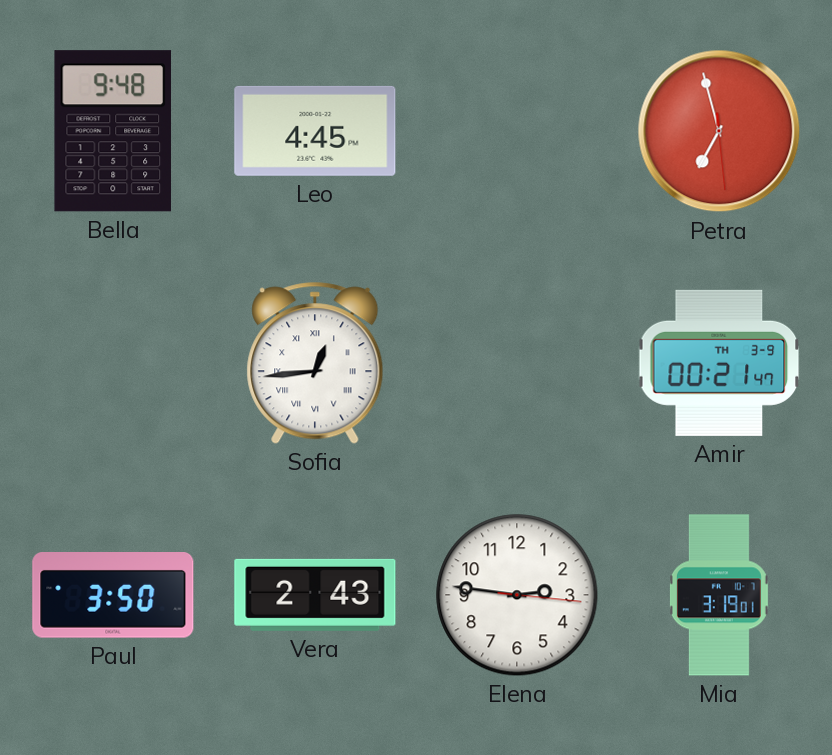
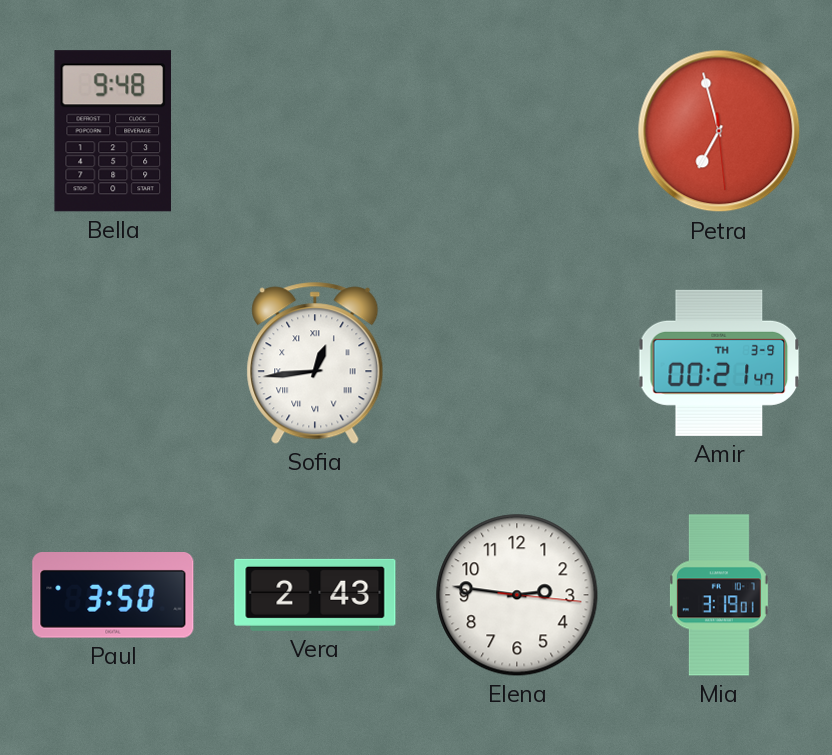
Leo: 4:45 -> none (315, 131)
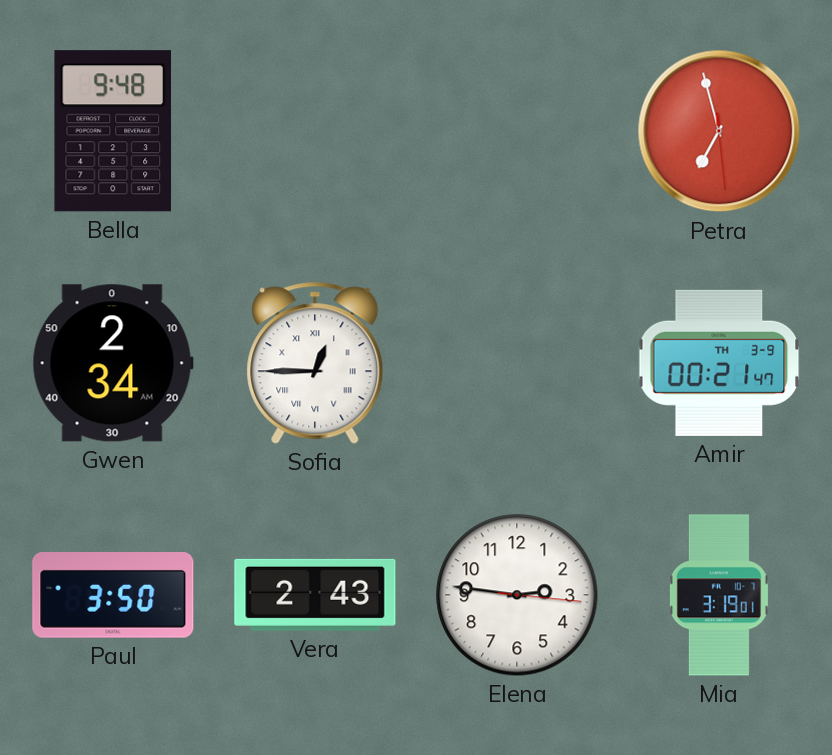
Gwen: none -> 2:34 (113, 363)
Sofia: 12:44 -> 12:45 (315, 363)
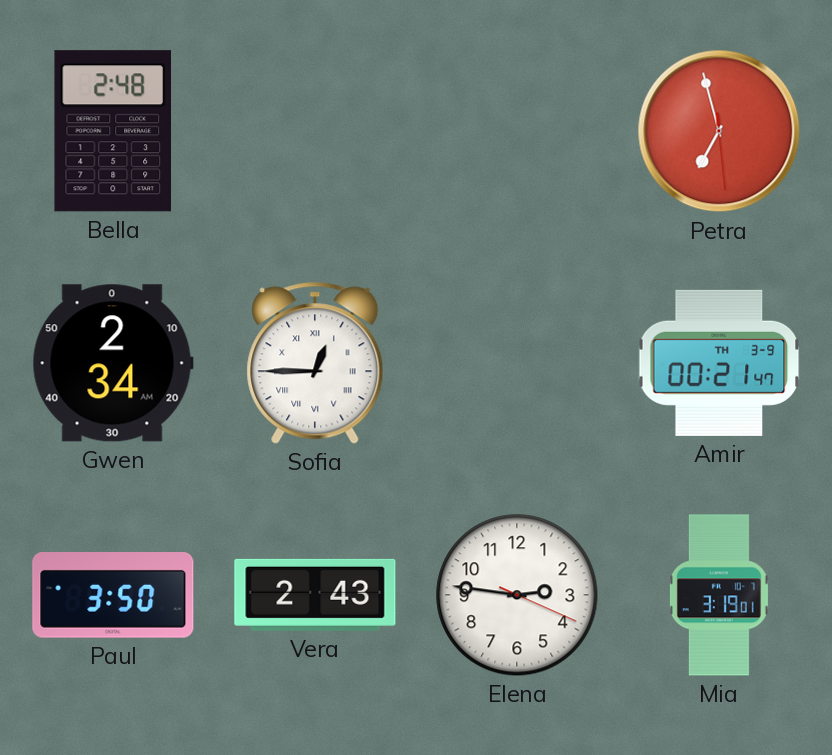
Bella: 9:48 -> 2:48 (112, 131)
Elena: 2:46:16 -> 2:46:19 (517, 595)
